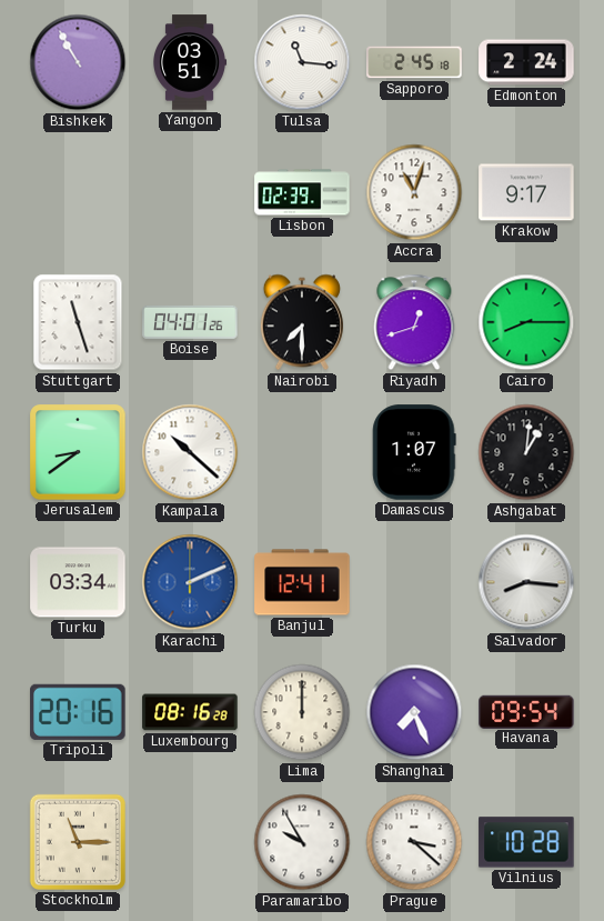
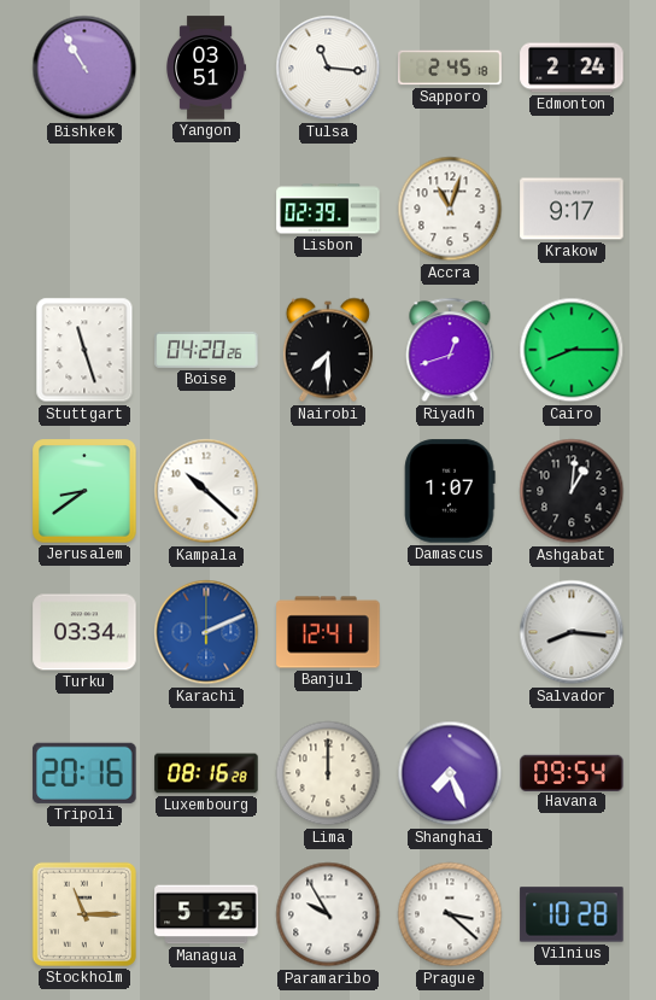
Boise: 04:01 -> 04:20 (206, 350)
Managua: none -> 5:25 (206, 914)
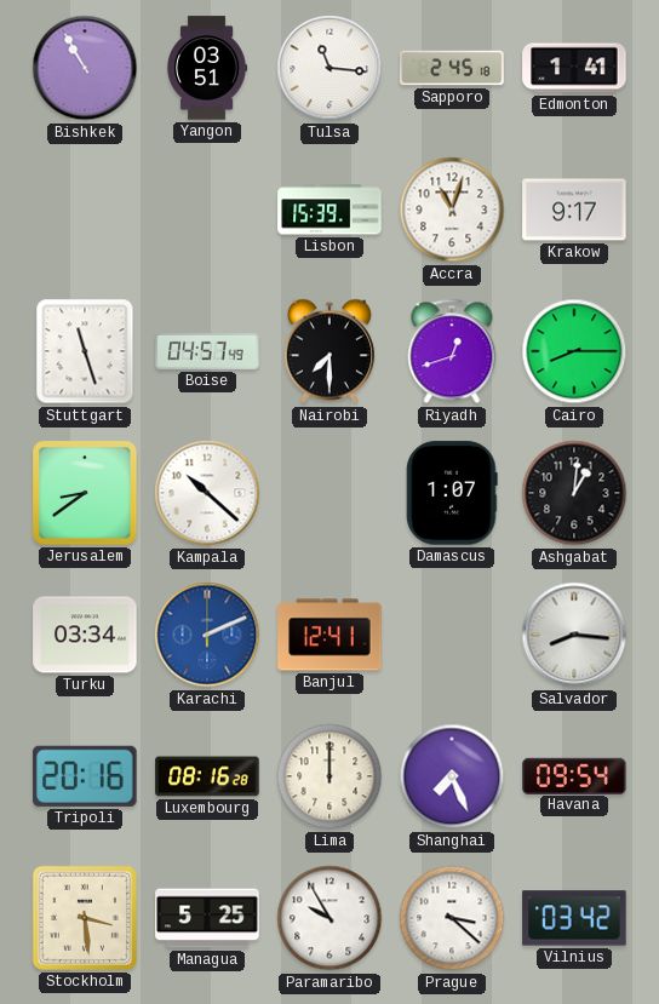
Edmonton: 2:24 -> 1:41 (574, 68)
Lisbon: 02:39 -> 15:39 (329, 210)
Boise: 04:20 -> 04:57 (207, 351)
Stockholm: 11:15 -> 3:29 (85, 918)
Vilnius: 10:28 -> 03:42 (574, 918)
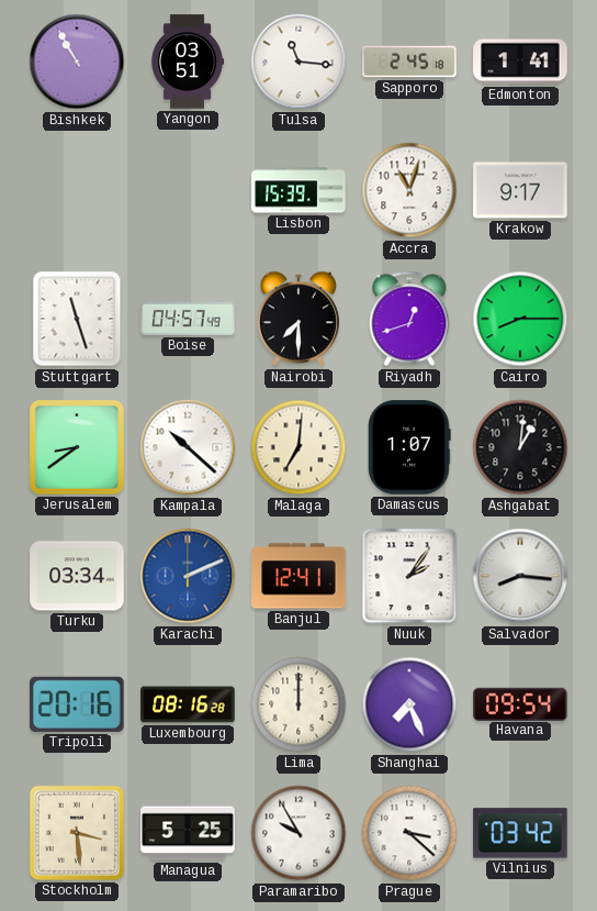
Malaga: none -> 7:01 (298, 447)
Nuuk: none -> 2:06 (409, 576)
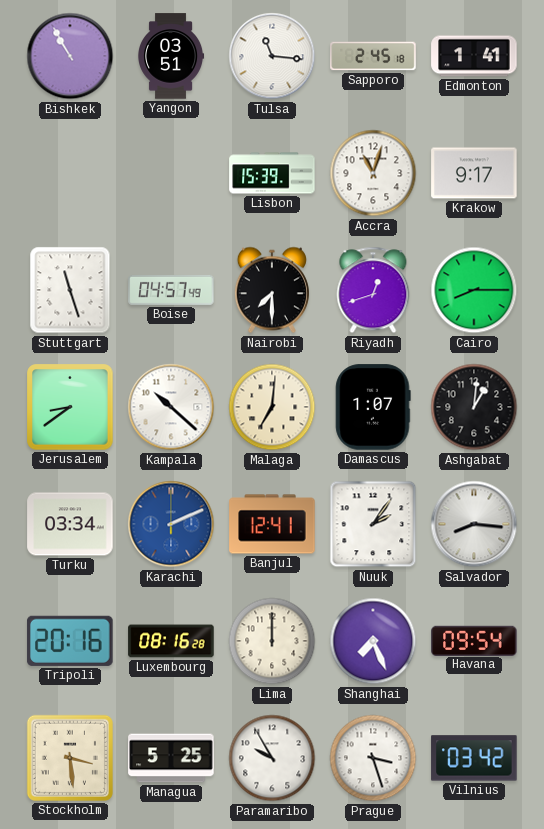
Prague: 3:22 -> 3:27 (373, 758)
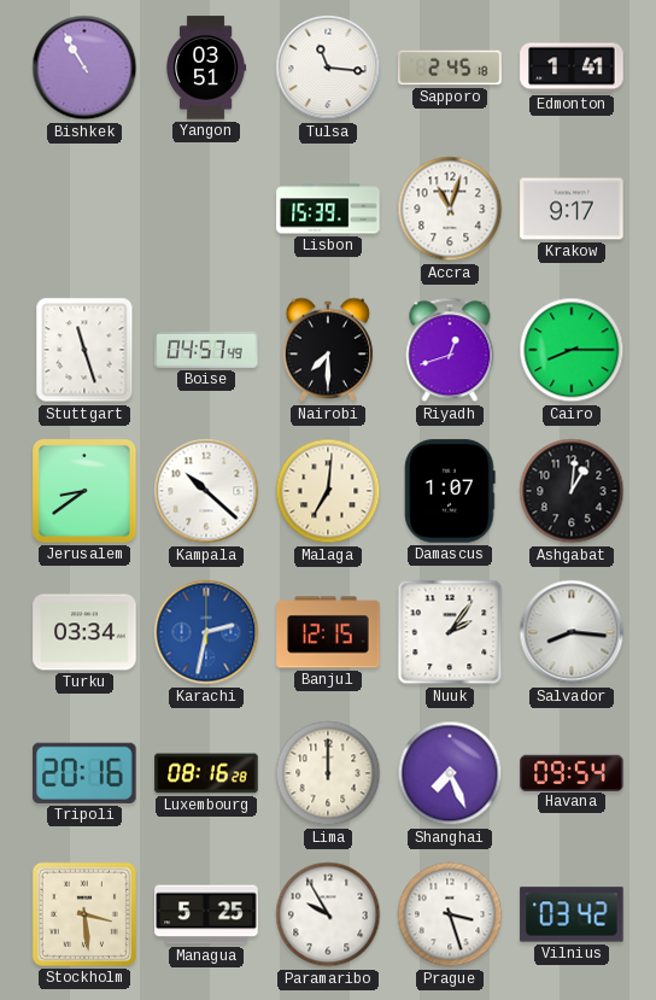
Karachi: 2:11 -> 2:32 (206, 632)
Banjul: 12:41 -> 12:15 (328, 632)
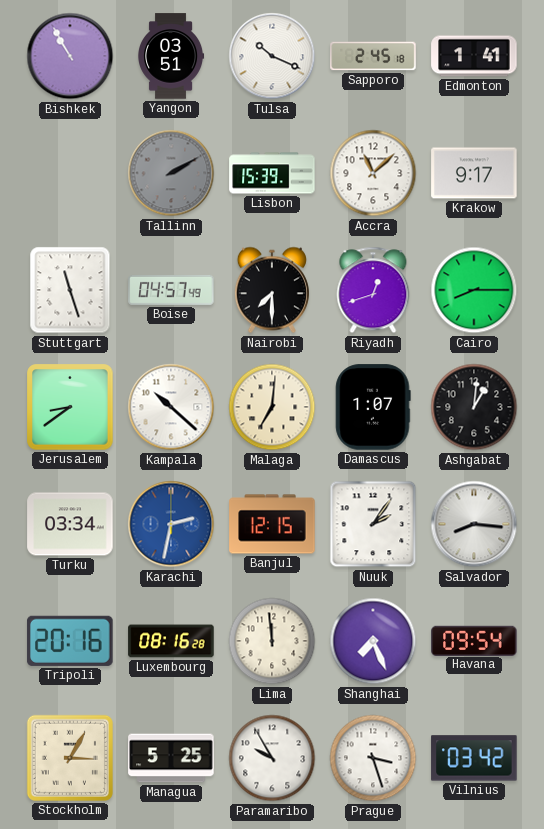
Tulsa: 11:16 -> 10:19 (272, 56)
Tallinn: none -> 2:10 (171, 173)
Accra: 11:03 -> 11:08 (373, 173)
Lima: 12:00 -> 11:59 (272, 641)
Stockholm: 3:29 -> 3:05 (70, 758)
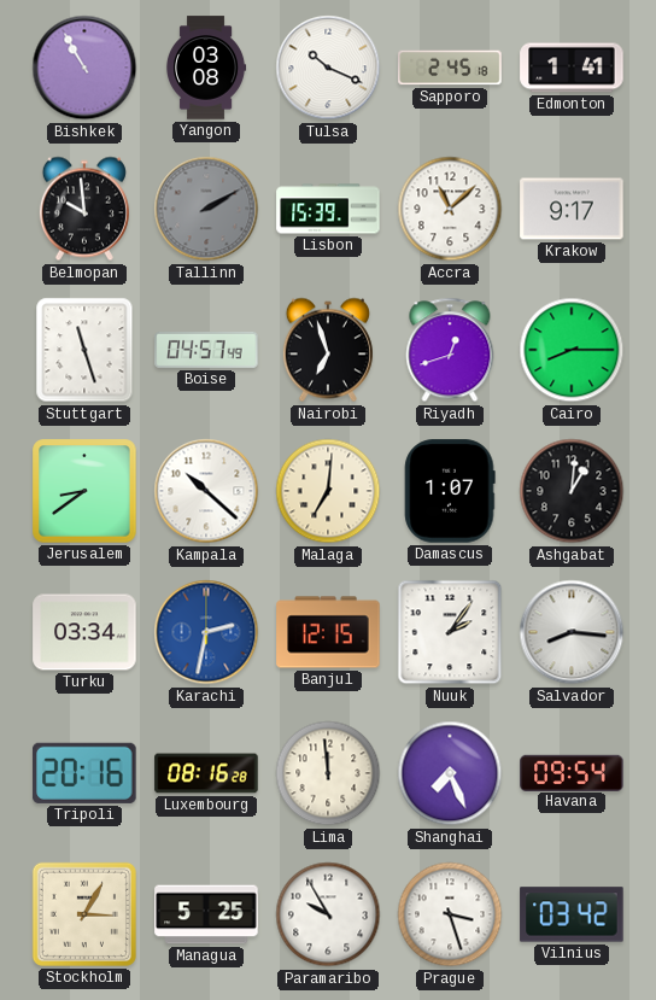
Yangon: 03:51 -> 03:08 (207, 68)
Belmopan: none -> 9:59 (84, 209)
Nairobi: 7:30 -> 6:57 (328, 350)
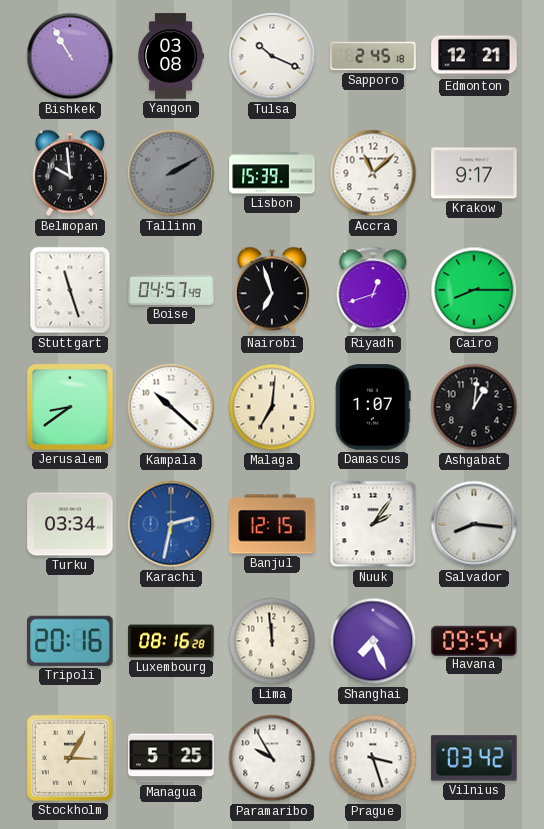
Edmonton: 1:41 -> 12:21 (474, 56)
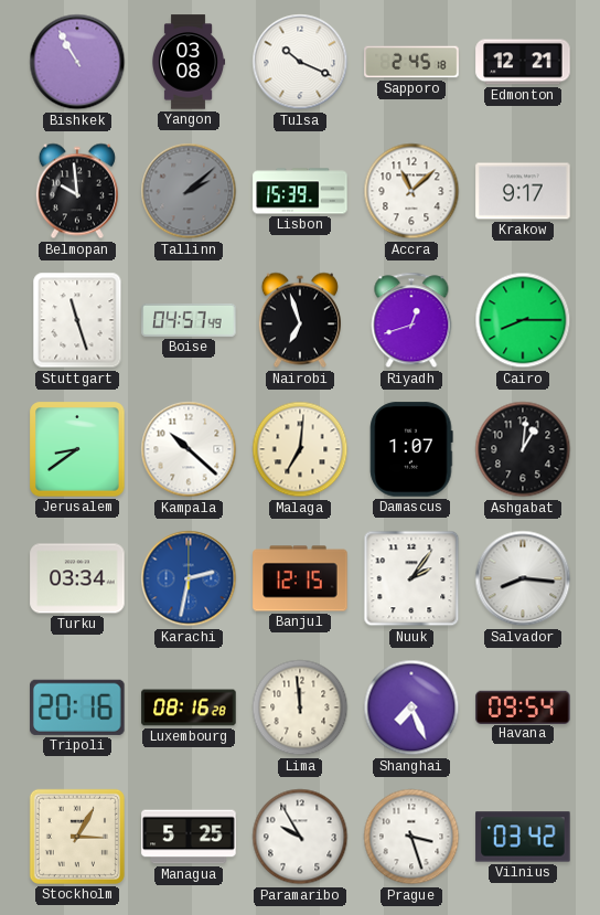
Tallinn: 2:10 -> 2:08 (189, 191)
